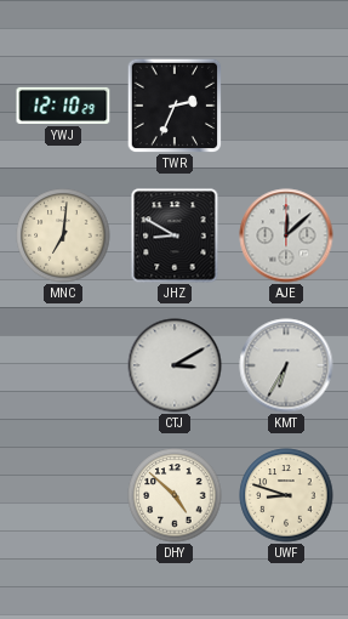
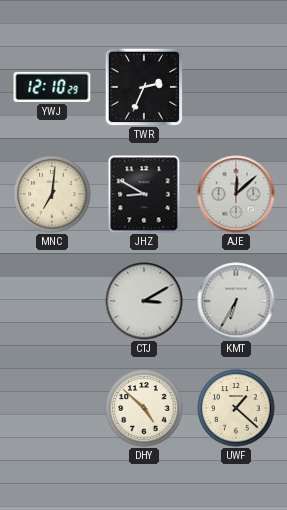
UWF: 8:48 -> 1:22 (236, 408)
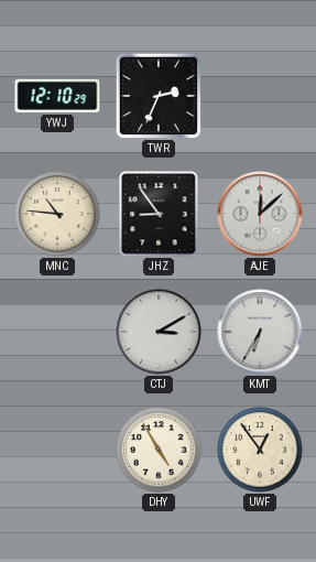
MNC: 7:01 -> 10:46 (57, 214)
JHZ: 8:50 -> 8:54 (159, 214)
DHY: 4:52 -> 4:55 (159, 450)
UWF: 1:22 -> 12:54 (260, 450)
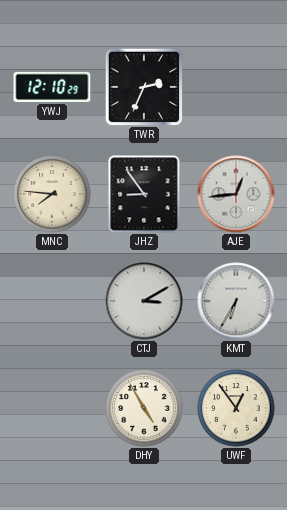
MNC: 10:46 -> 7:46 (52, 194)
AJE: 12:08 -> 12:44 (236, 194)
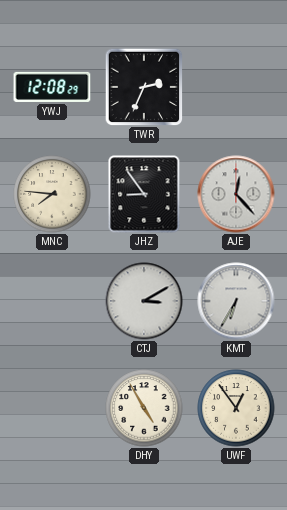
YWJ: 12:10 -> 12:08 (52, 87)
AJE: 12:44 -> 12:23 (236, 194)
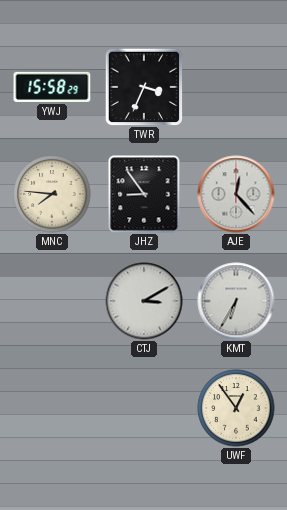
YWJ: 12:08 -> 15:58 (52, 87)
TWR: 2:34 -> 3:34 (144, 87)
DHY: 4:55 -> none (144, 408)
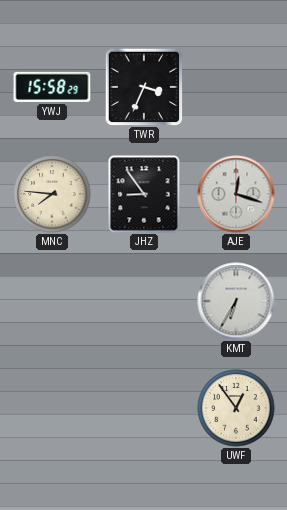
AJE: 12:23 -> 12:18 (236, 194)
CTJ: 3:10 -> none (144, 301)
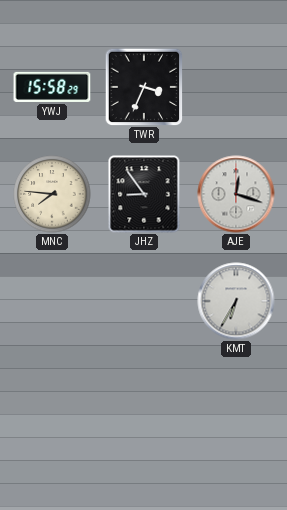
UWF: 12:54 -> none (236, 408)
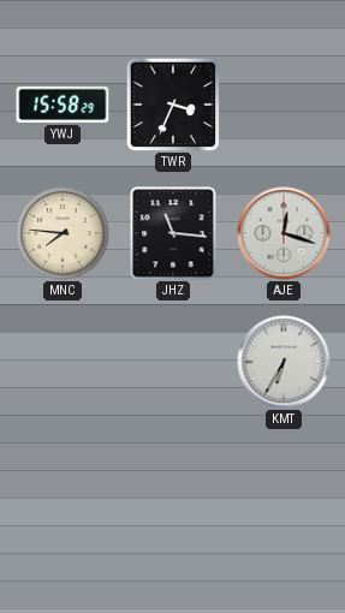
JHZ: 8:54 -> 11:16 (173, 233)
